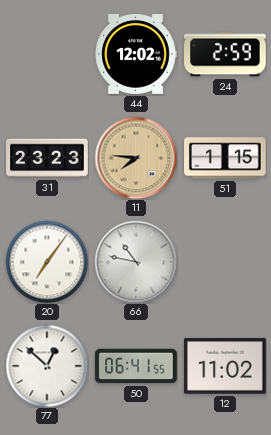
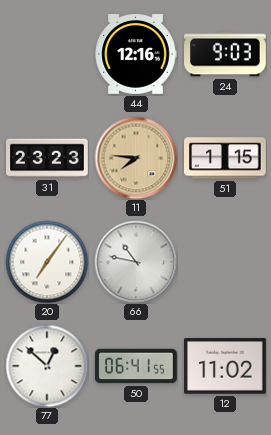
44: 12:02 -> 12:16 (136, 55)
24: 2:59 -> 9:03 (226, 54)
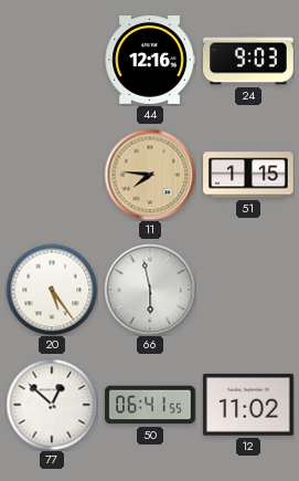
31: 23:23 -> none (47, 158)
20: 7:06 -> 5:24 (52, 290)
66: 10:47 -> 5:58 (150, 290)
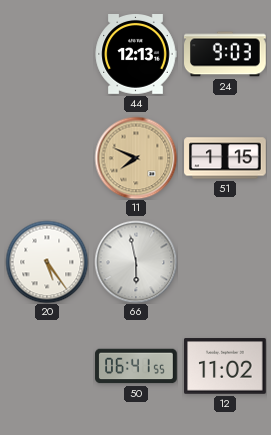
44: 12:16 -> 12:13 (136, 55)
11: 7:46 -> 7:49 (136, 158)
77: 12:52 -> none (52, 405)
